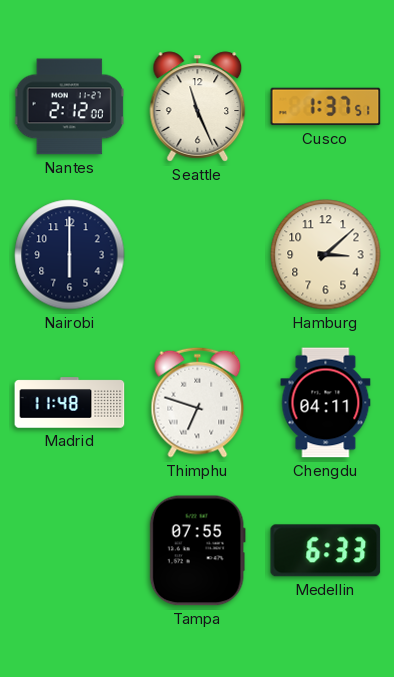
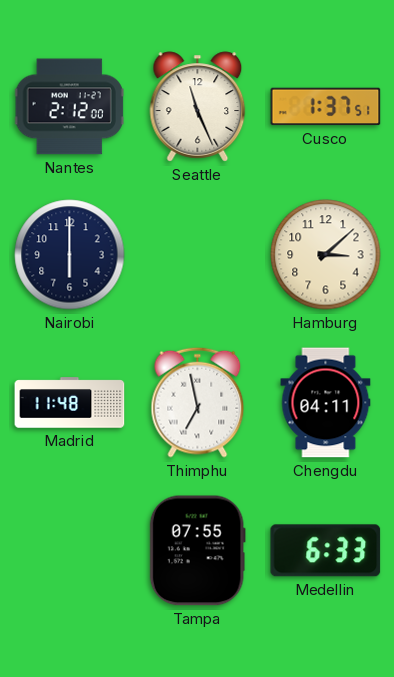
Thimphu: 6:48 -> 6:58 (198, 402)
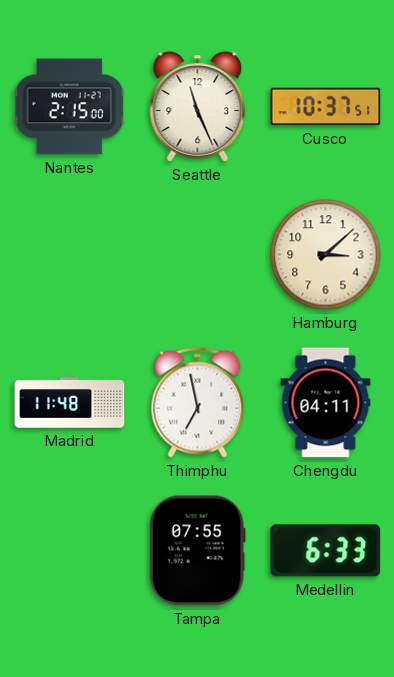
Nantes: 2:12 -> 2:15 (69, 107)
Cusco: 1:37 -> 10:37 (326, 107)
Nairobi: 6:00 -> none (70, 255)
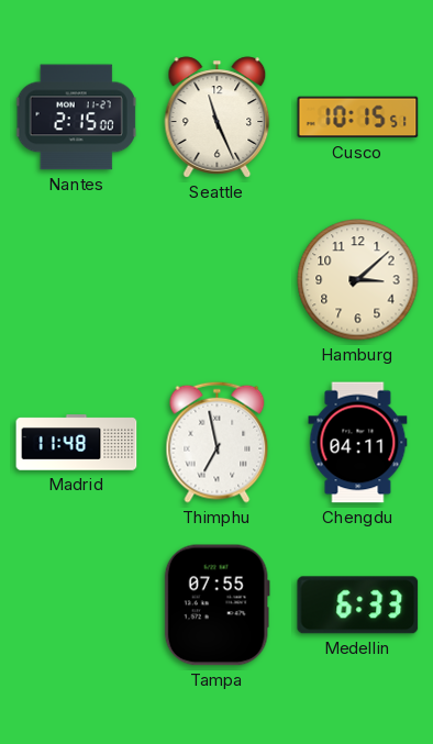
Cusco: 10:37 -> 10:15 (358, 118)
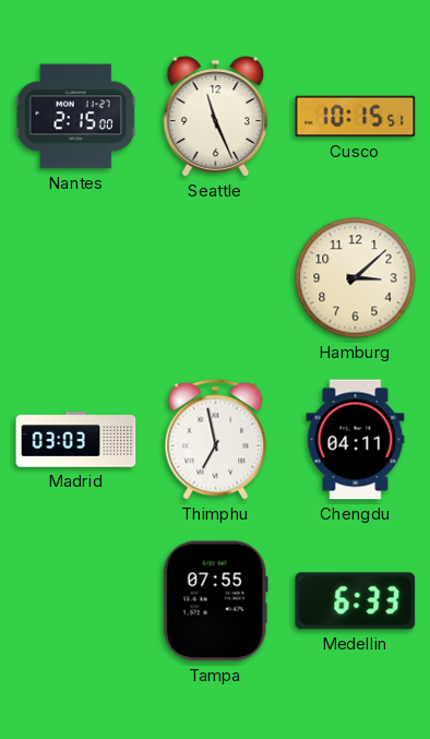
Madrid: 11:48 -> 03:03 (76, 440)
